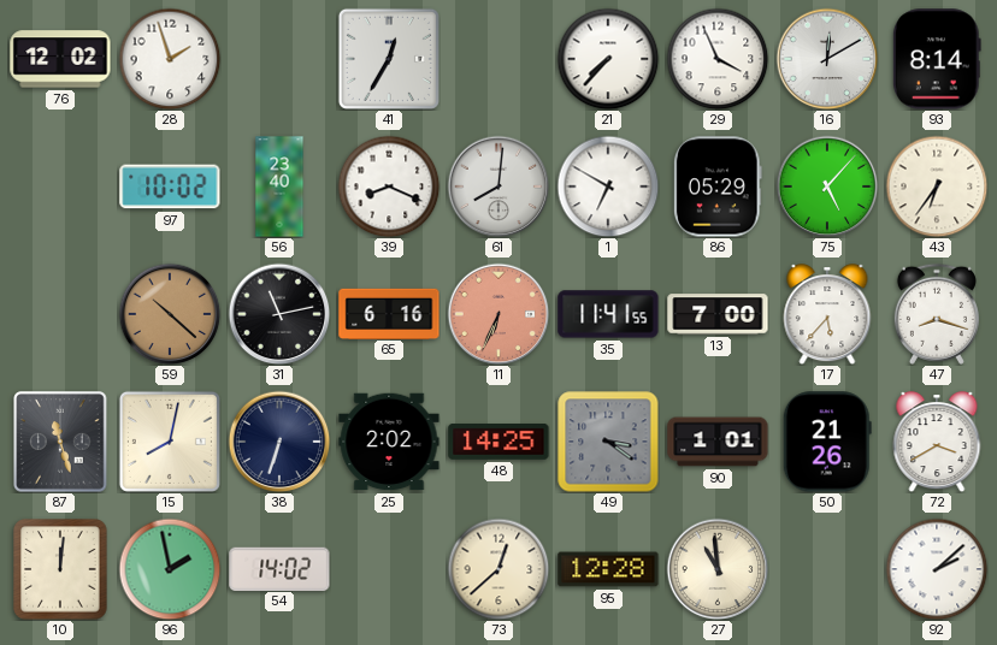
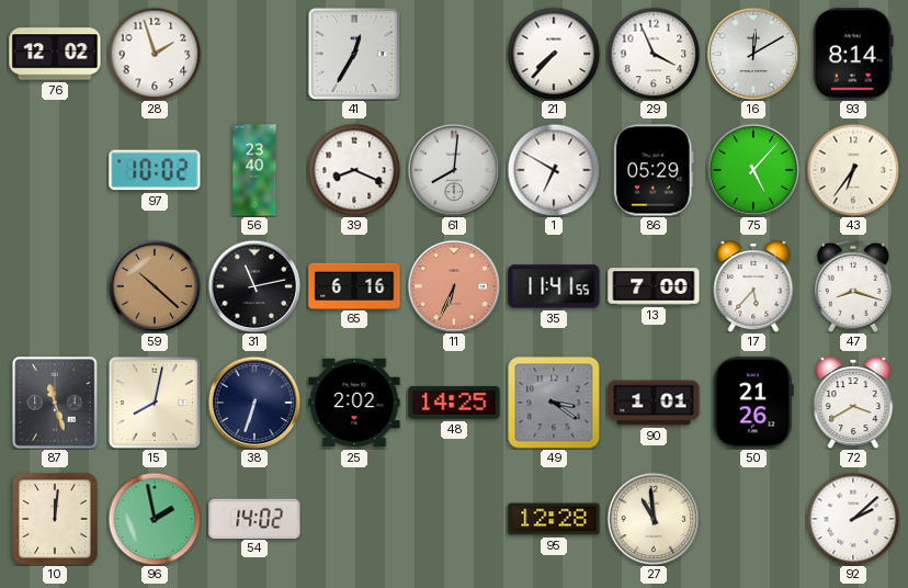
73: 12:38 -> none (498, 569)
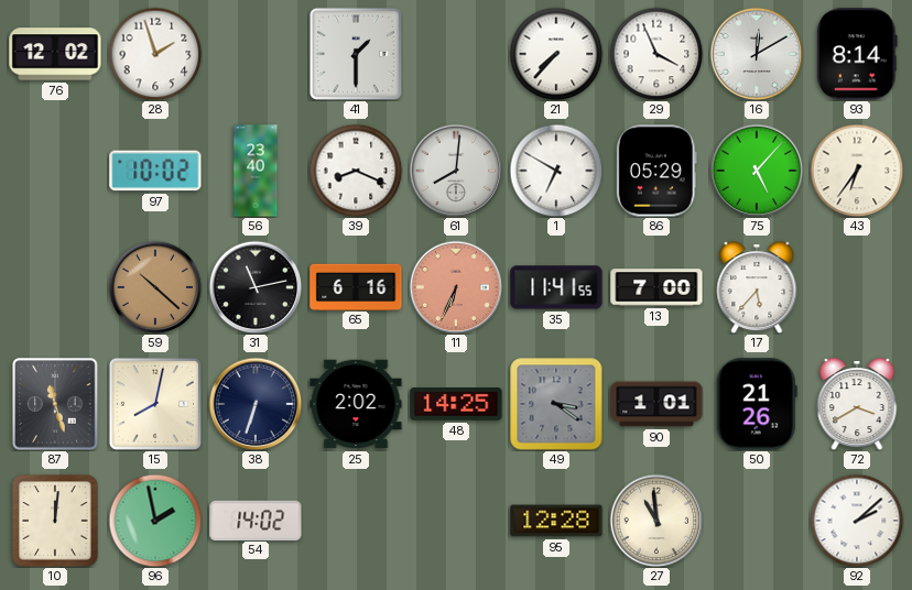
41: 12:35 -> 1:30 (356, 54)
47: 8:18 -> none (853, 286)
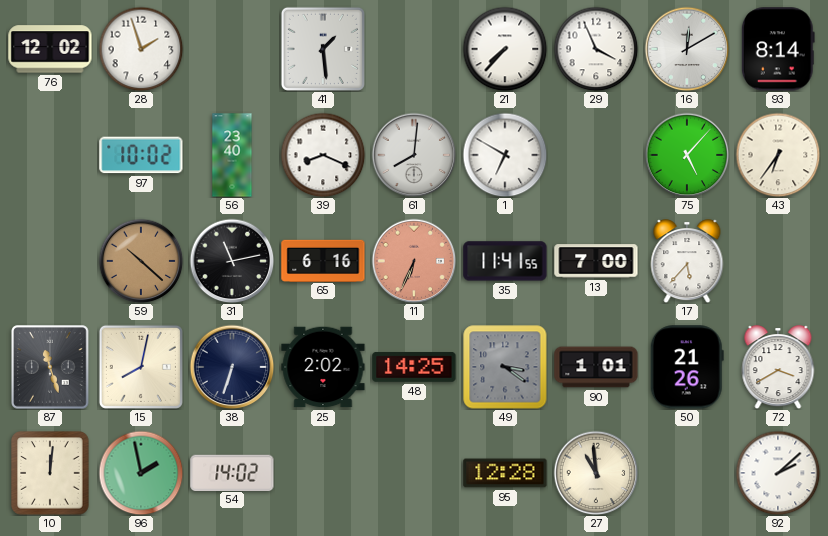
41: 1:30 -> 1:29 (323, 49)
86: 05:29 -> none (656, 171)
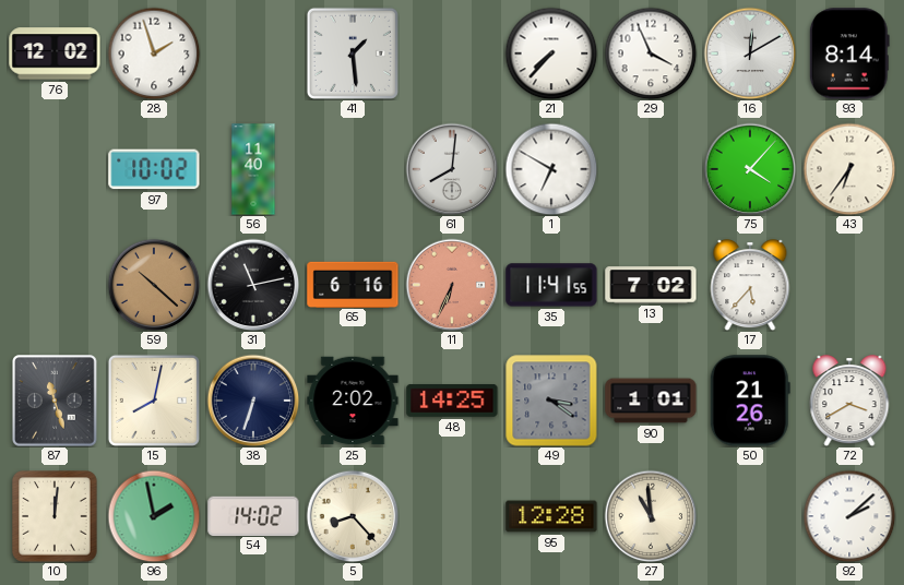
56: 23:40 -> 11:40 (253, 169)
39: 8:19 -> none (323, 155)
75: 5:07 -> 4:07 (750, 169)
13: 7:00 -> 7:02 (651, 285)
5: none -> 8:23 (353, 516)
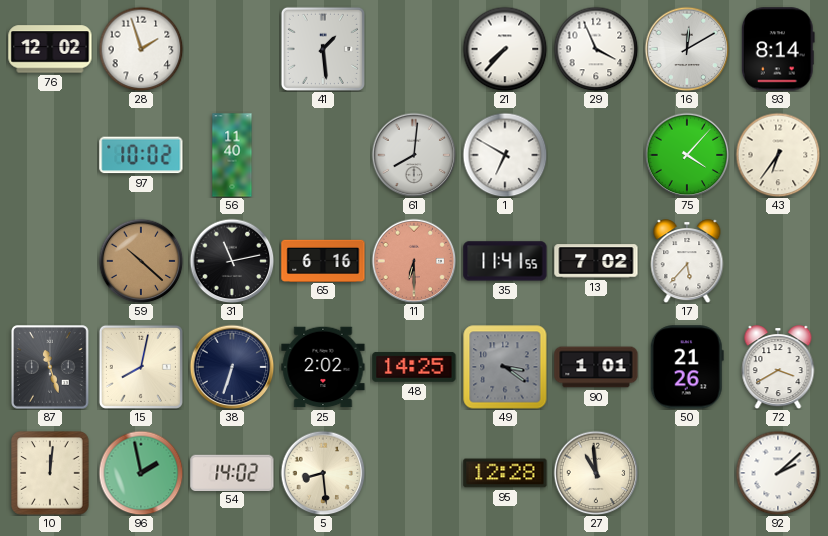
11: 6:34 -> 6:30 (414, 261)
5: 8:23 -> 8:29 (323, 473)
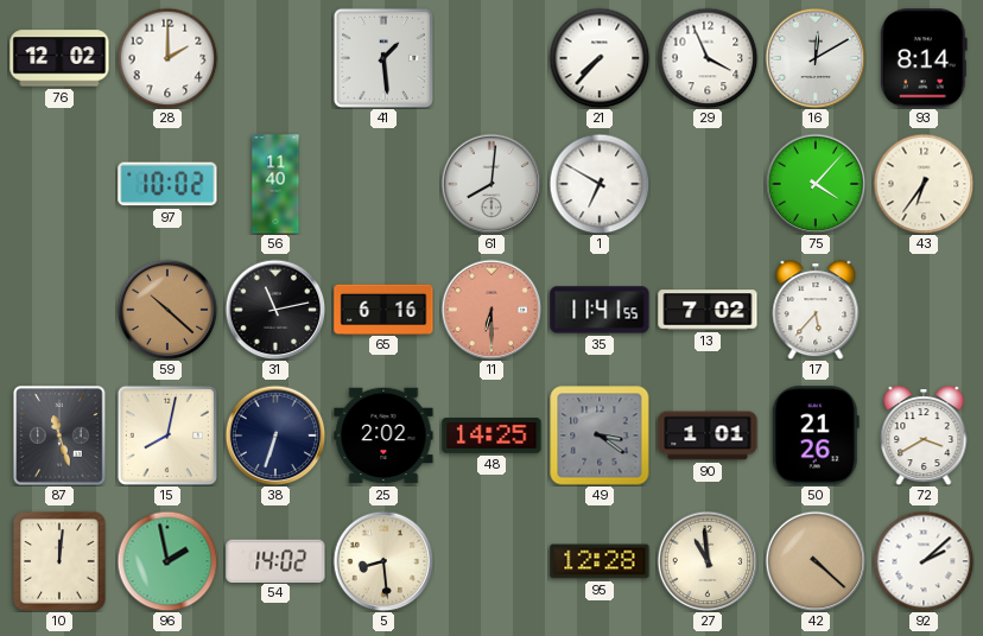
28: 1:57 -> 2:00 (167, 58)
42: none -> 4:22 (816, 561)
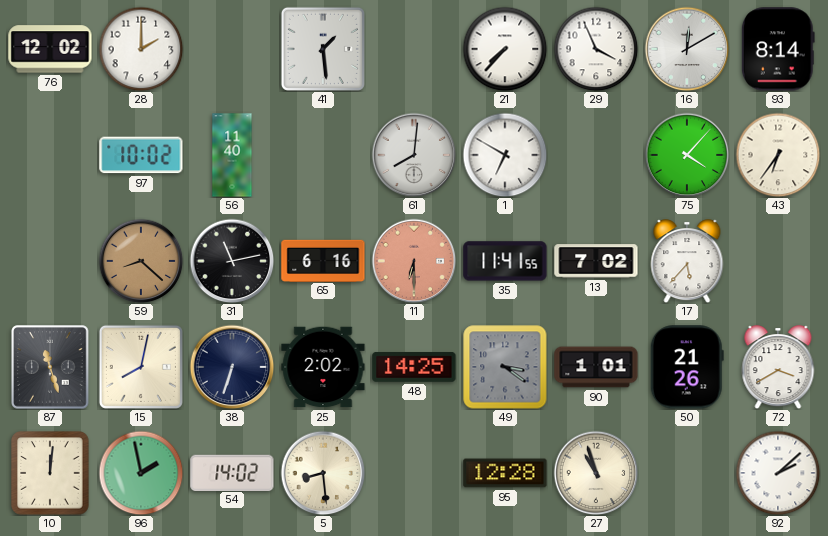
59: 10:22 -> 8:22 (141, 261)
27: 10:59 -> 10:57 (596, 473)
42: 4:22 -> none (816, 561)
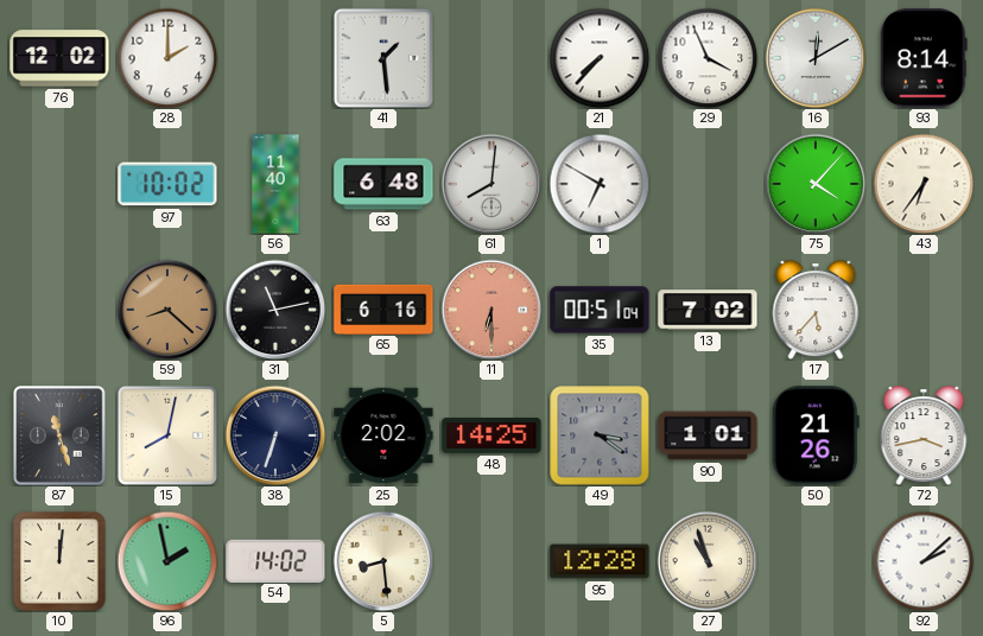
63: none -> 6:48 (383, 184)
35: 11:41 -> 00:51 (600, 310)
72: 3:40 -> 3:43 (924, 435)
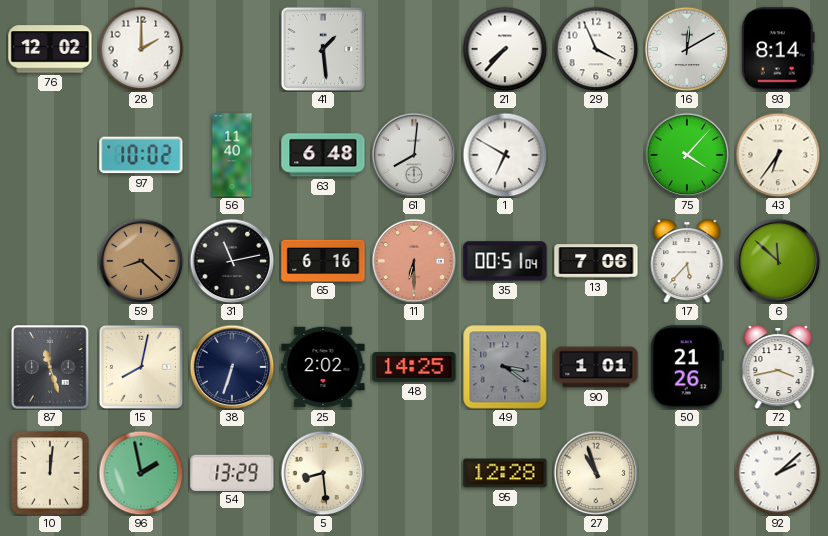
13: 7:02 -> 7:06 (596, 261)
6: none -> 11:52 (778, 261)
54: 14:02 -> 13:29 (232, 472)
